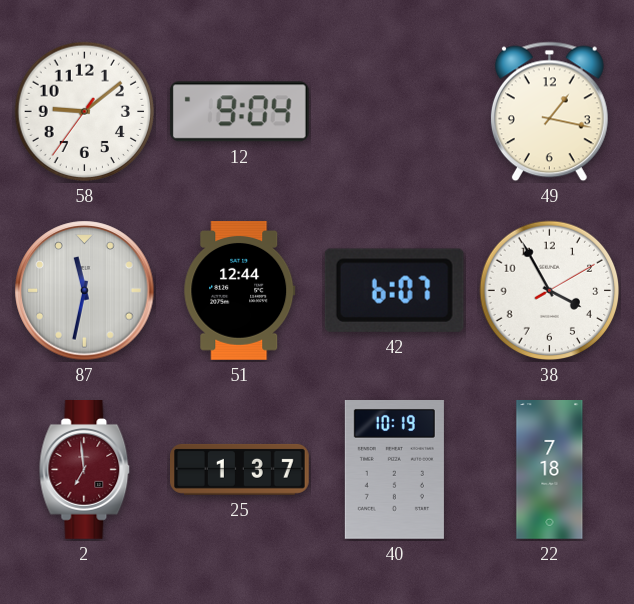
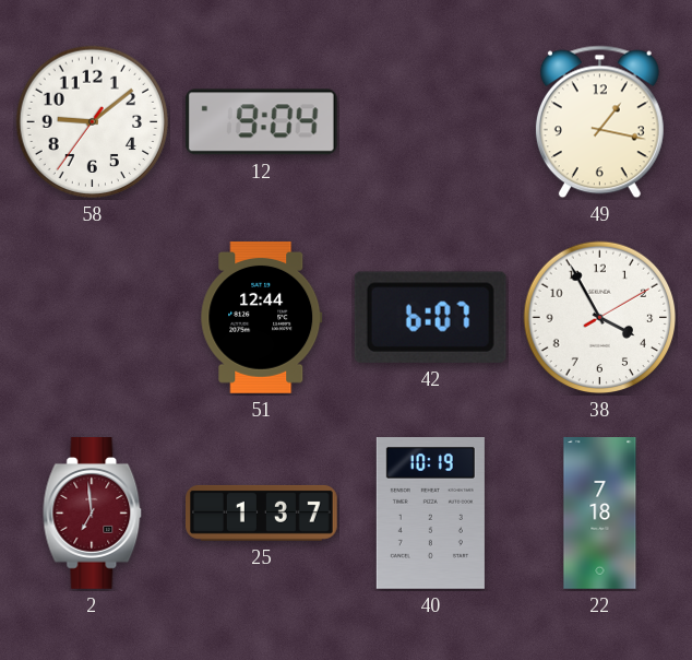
87: 11:32 -> none (85, 291)
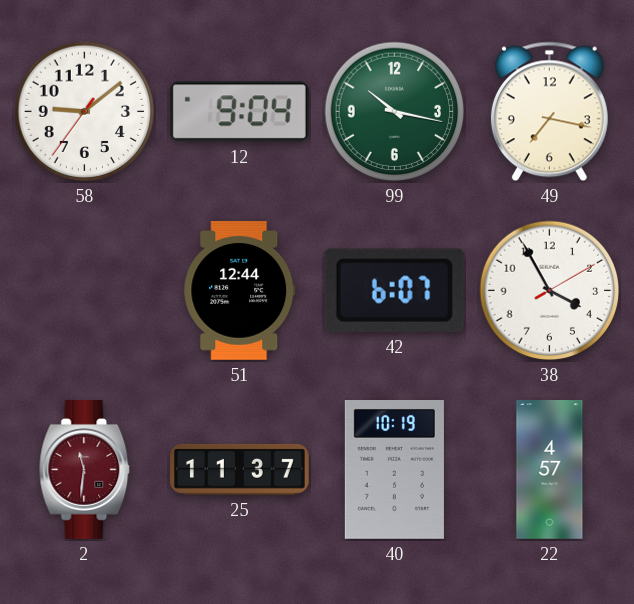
99: none -> 10:17 (395, 112)
49: 1:17 -> 7:17 (549, 112)
2: 6:59 -> 11:31 (85, 470)
25: 1:37 -> 11:37 (240, 469)
22: 7:18 -> 4:57 (550, 470)
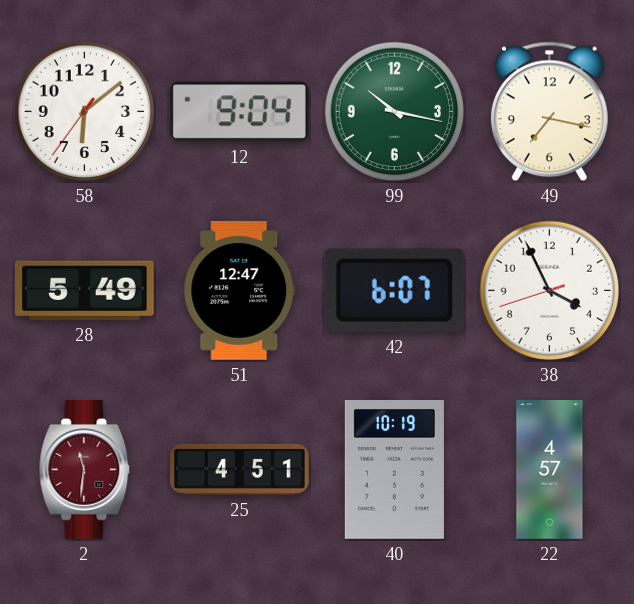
58: 9:08 -> 6:08 (85, 112)
28: none -> 5:49 (84, 290)
51: 12:44 -> 12:47 (240, 291)
38: 3:55:10 -> 3:55:42 (550, 291)
25: 11:37 -> 4:51 (240, 469)
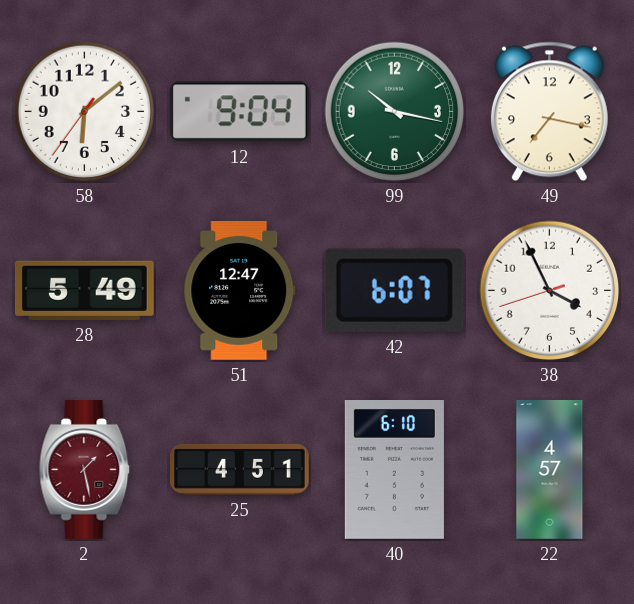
2: 11:31 -> 1:28 (85, 470)
40: 10:19 -> 6:10 (394, 470)
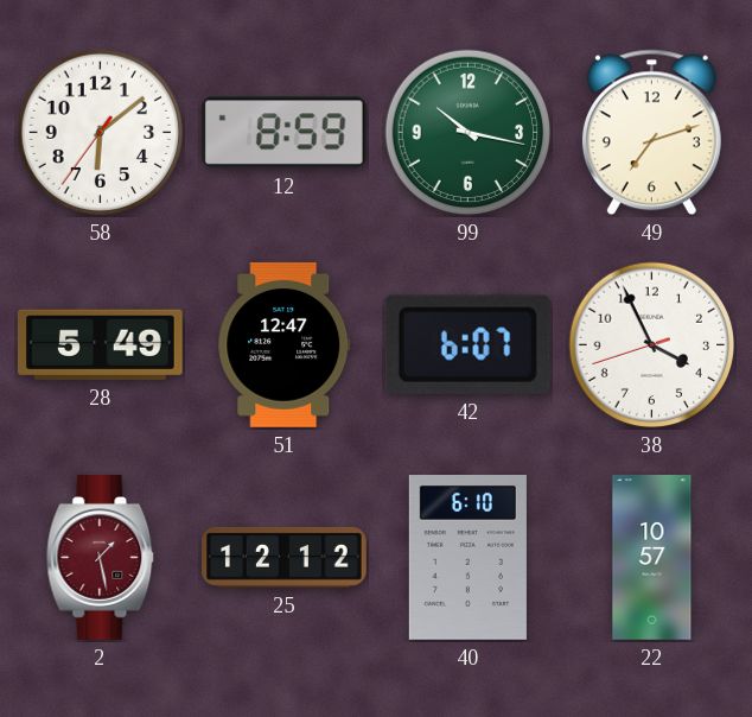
12: 9:04 -> 8:59 (283, 133)
49: 7:17 -> 7:12 (651, 133)
25: 4:51 -> 12:12 (285, 557)
22: 4:57 -> 10:57 (652, 558)
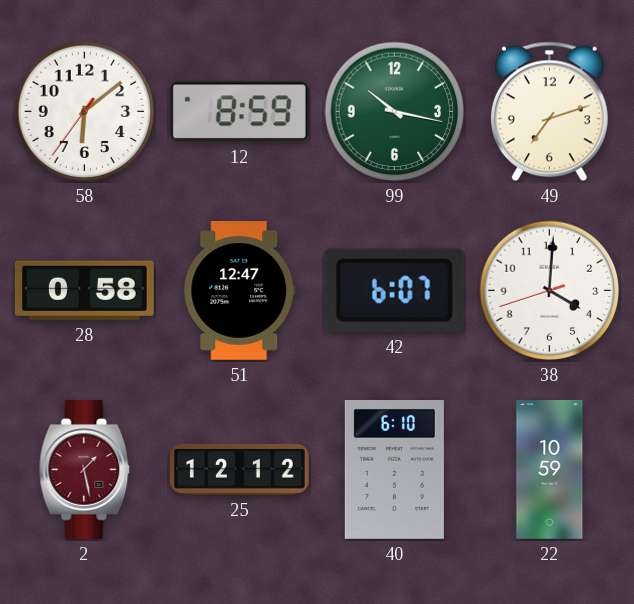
28: 5:49 -> 0:58 (84, 290)
38: 3:55 -> 4:00 (550, 291)
22: 10:57 -> 10:59 (550, 470)
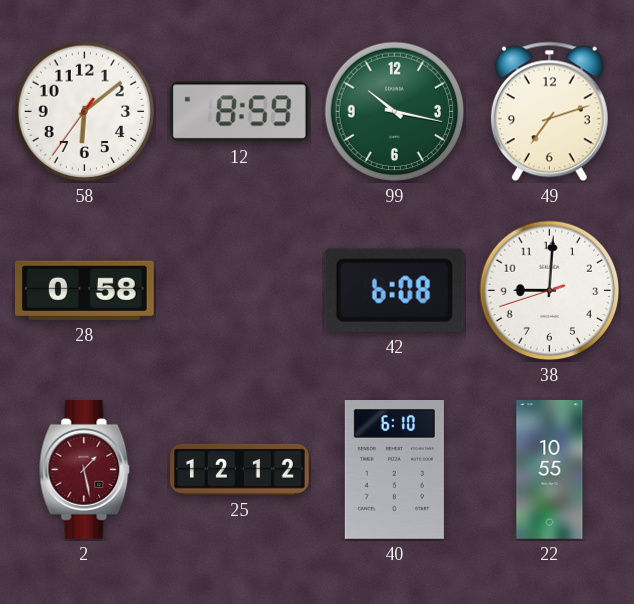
51: 12:47 -> none (240, 291)
42: 6:07 -> 6:08 (394, 290)
38: 4:00 -> 9:00 (550, 291)
22: 10:59 -> 10:55 (550, 470)
